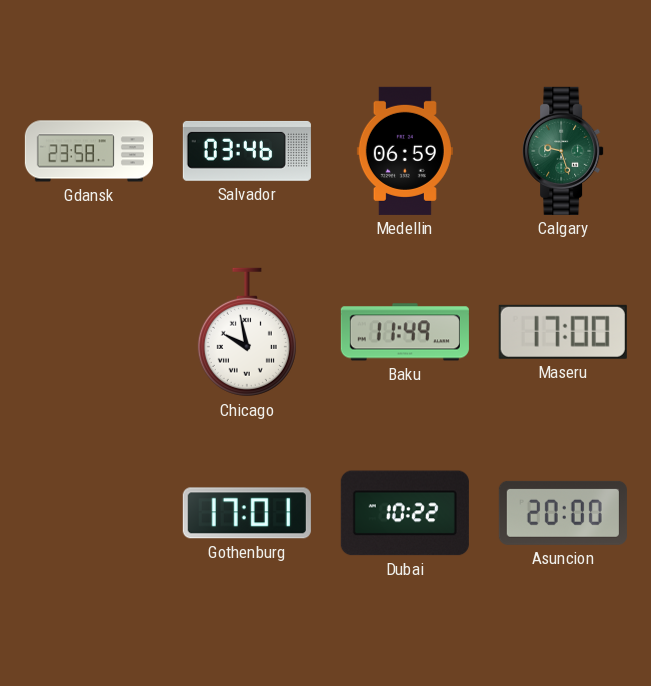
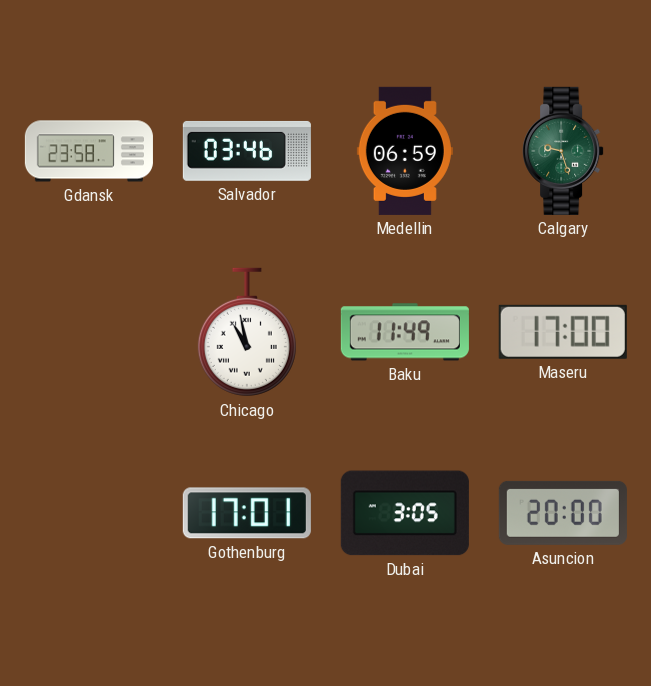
Chicago: 9:58 -> 10:58 (247, 332)
Dubai: 10:22 -> 3:05 (405, 513)
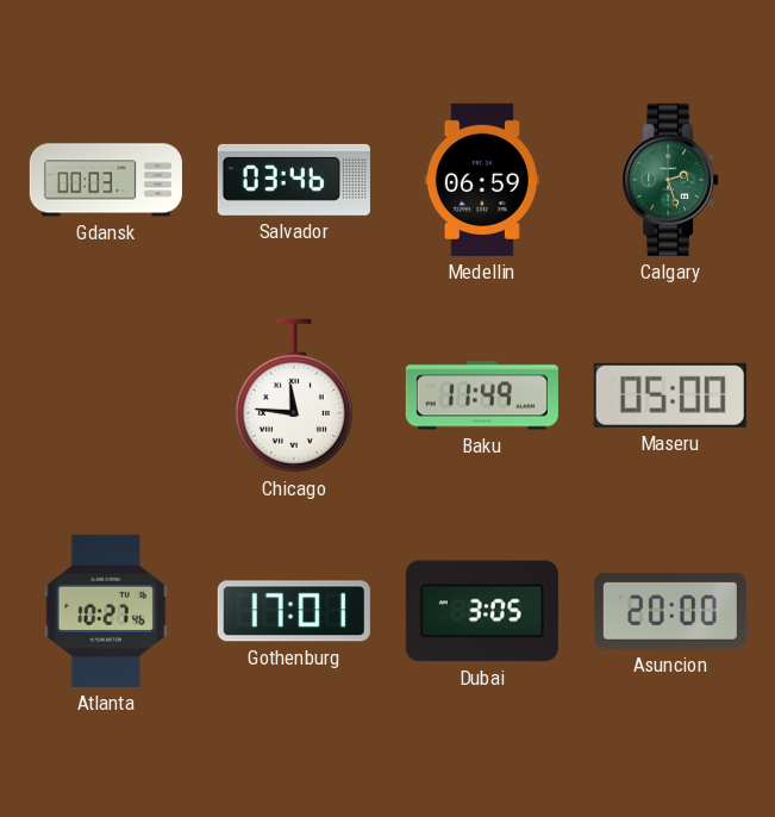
Gdansk: 23:58 -> 00:03 (106, 180)
Calgary: 9:27 -> 2:27 (670, 180)
Chicago: 10:58 -> 11:46 (294, 395)
Maseru: 17:00 -> 05:00 (670, 395)
Atlanta: none -> 10:27 (105, 611)
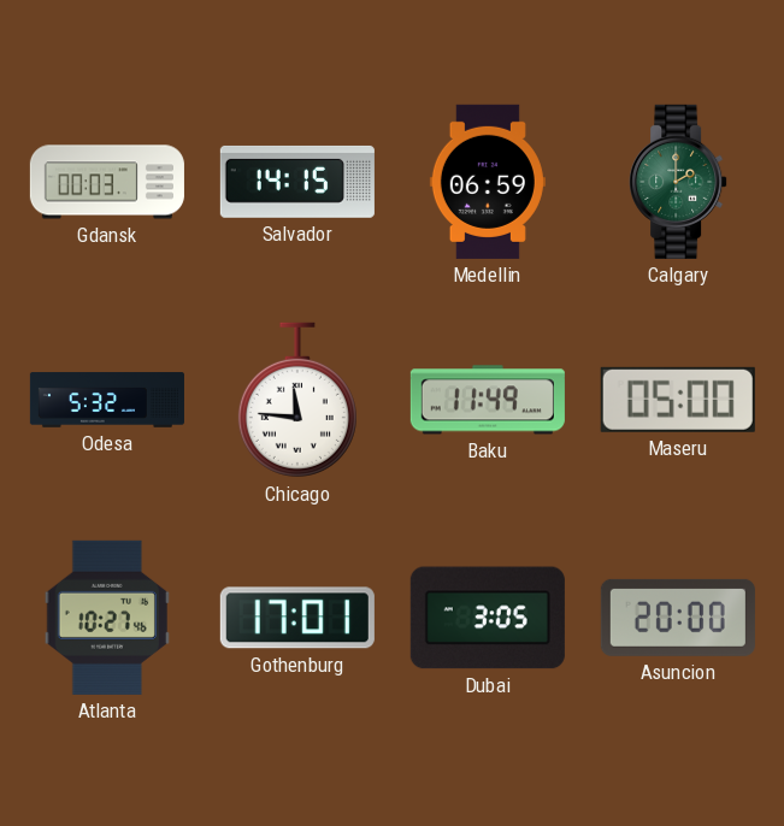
Salvador: 03:46 -> 14:15 (297, 182)
Calgary: 2:27 -> 2:00 (678, 182)
Odesa: none -> 5:32 (107, 400)
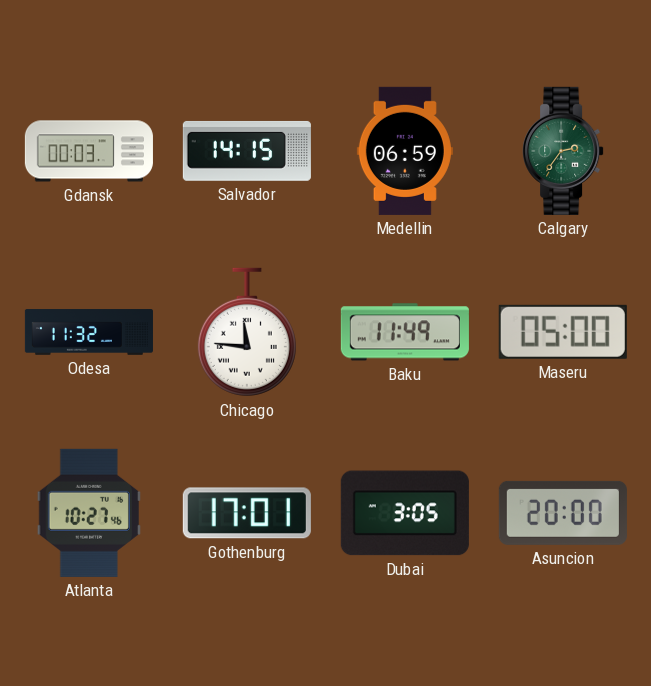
Calgary: 2:00 -> 2:36 (563, 151)
Odesa: 5:32 -> 11:32 (89, 332)
